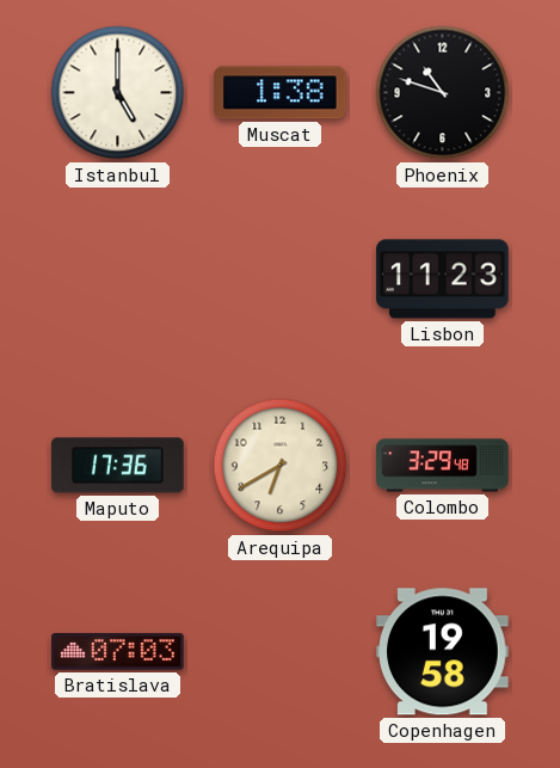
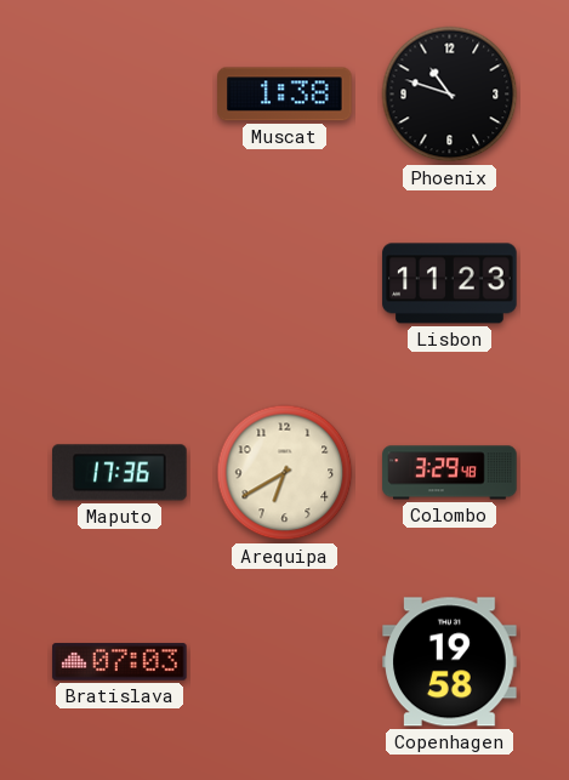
Istanbul: 5:00 -> none (118, 93)
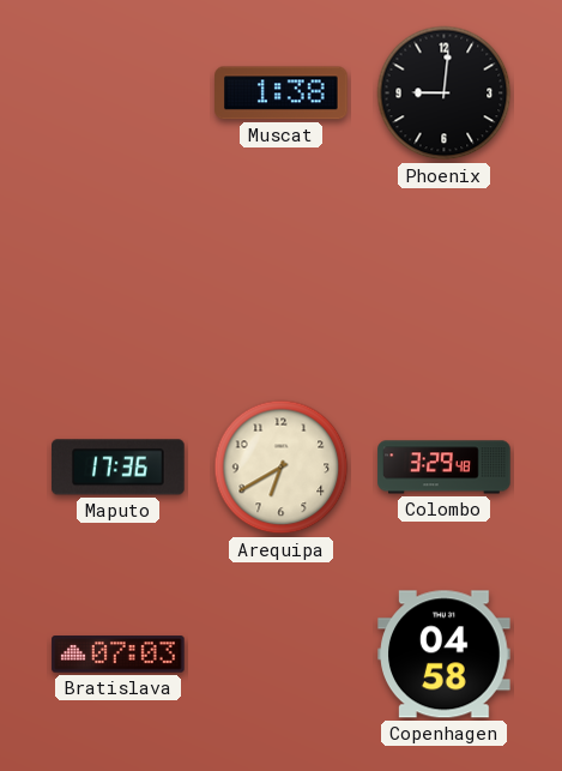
Phoenix: 10:48 -> 9:01 (445, 94)
Lisbon: 11:23 -> none (450, 284)
Copenhagen: 19:58 -> 04:58 (445, 655)
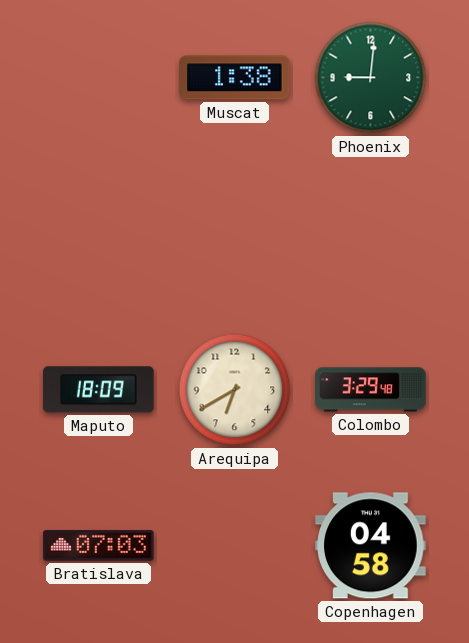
Phoenix dial: black -> green (371, 78)
Maputo: 17:36 -> 18:09 (99, 390)
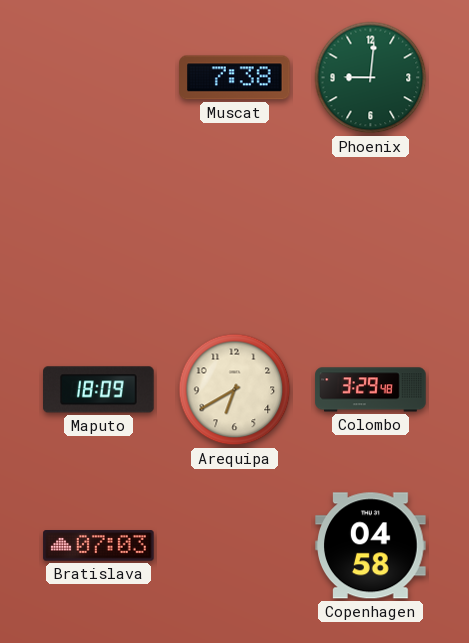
Muscat: 1:38 -> 7:38 (235, 78)
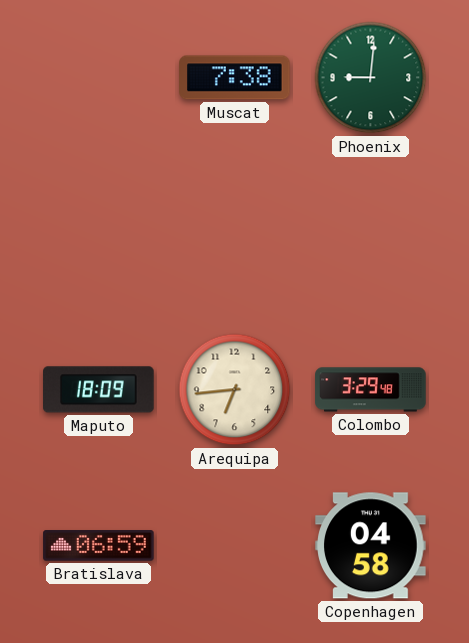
Arequipa: 6:40 -> 6:44 (235, 390)
Bratislava: 07:03 -> 06:59 (99, 546)
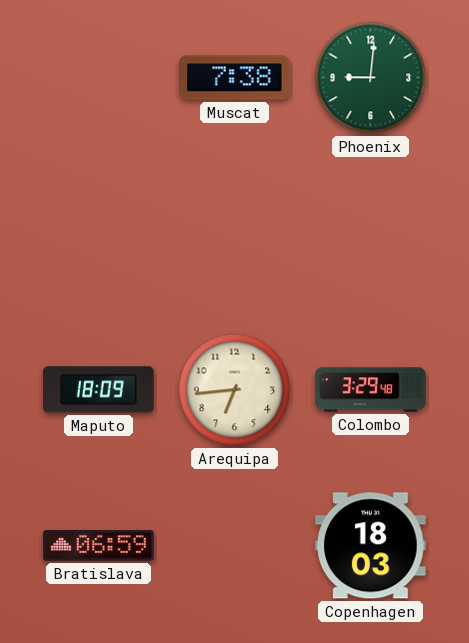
Copenhagen: 04:58 -> 18:03 (371, 546)
